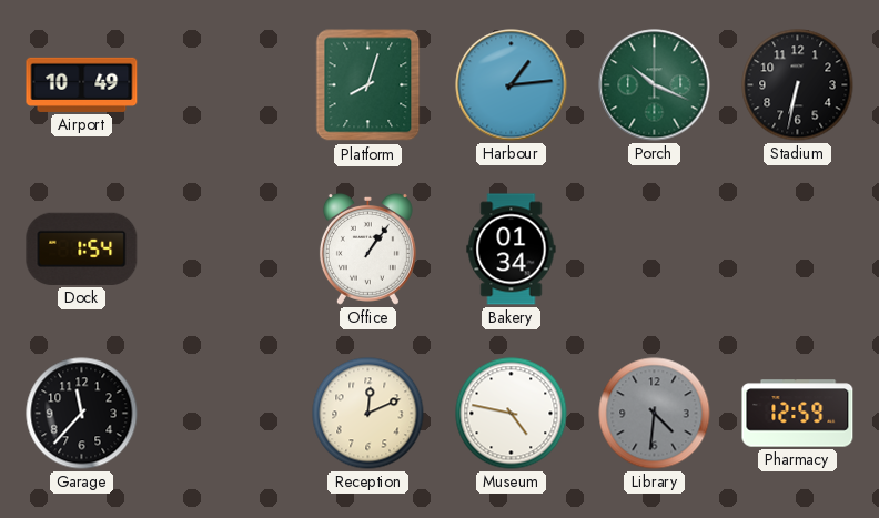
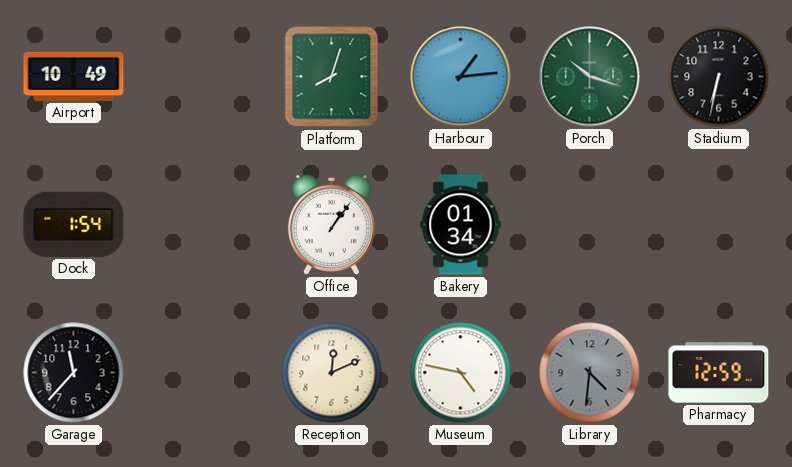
Porch: 10:19 -> 10:18 (590, 77)
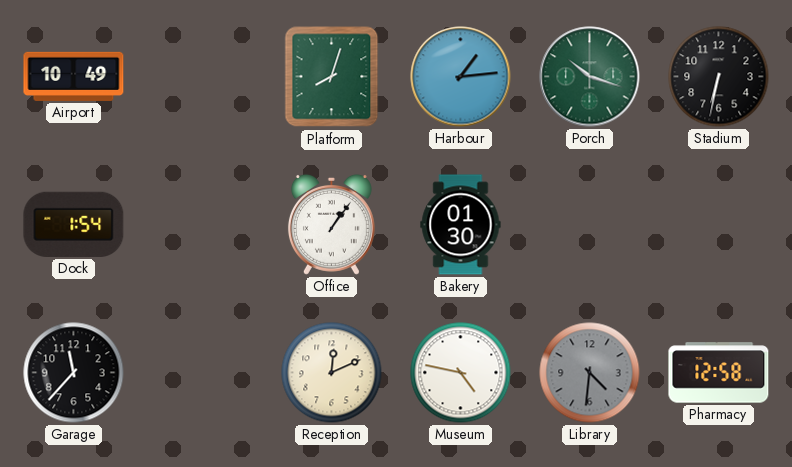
Bakery: 01:34 -> 01:30 (461, 225)
Pharmacy: 12:59 -> 12:58 (719, 373)
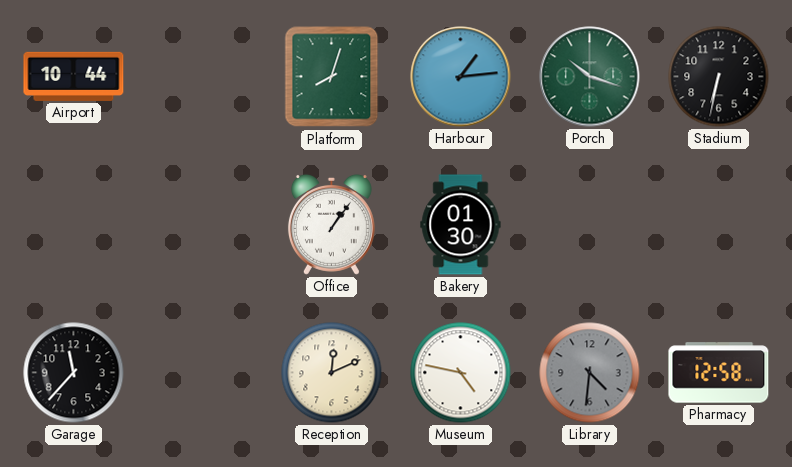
Airport: 10:49 -> 10:44 (74, 76)
Dock: 1:54 -> none (74, 224)
